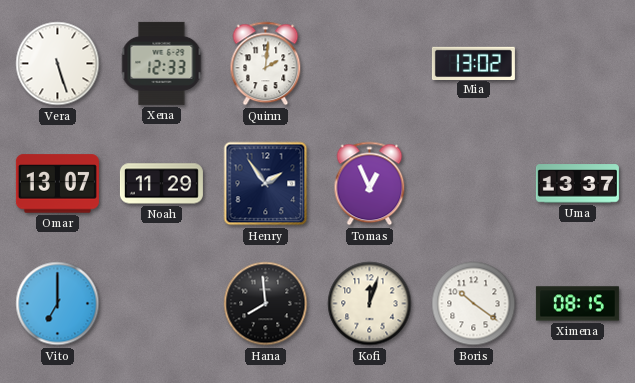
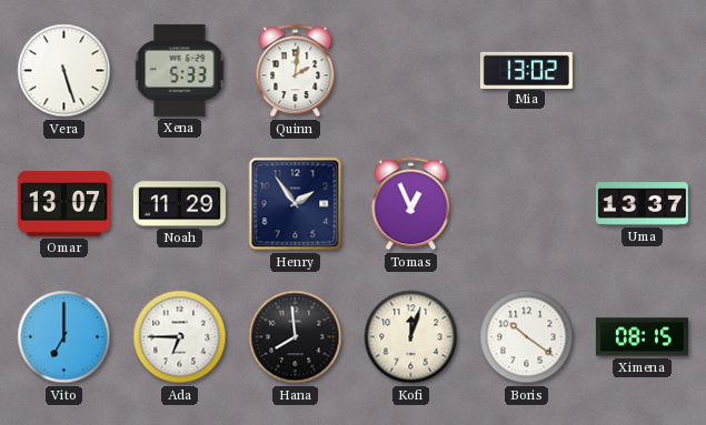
Xena: 12:33 -> 5:33 (180, 70)
Ada: none -> 6:45 (180, 337)
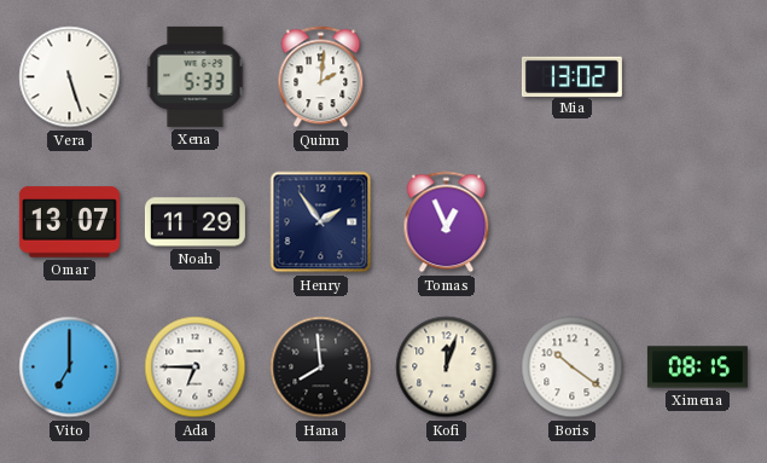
Uma: 13:37 -> none (642, 204)
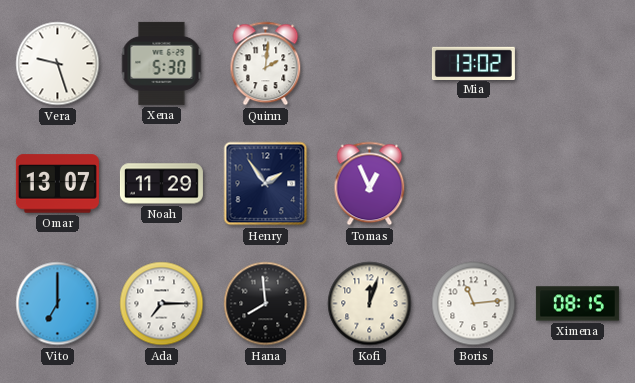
Vera: 5:27 -> 9:27 (58, 64)
Xena: 5:33 -> 5:30 (162, 63)
Ada: 6:45 -> 7:15 (162, 304)
Boris: 10:21 -> 11:14 (474, 304)
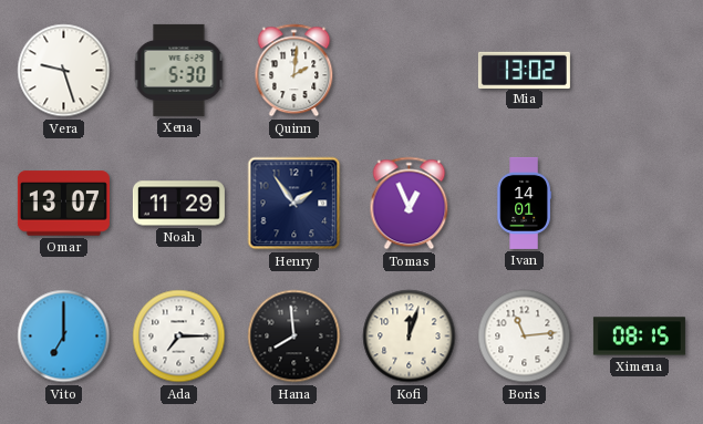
Ivan: none -> 14:01 (524, 203)
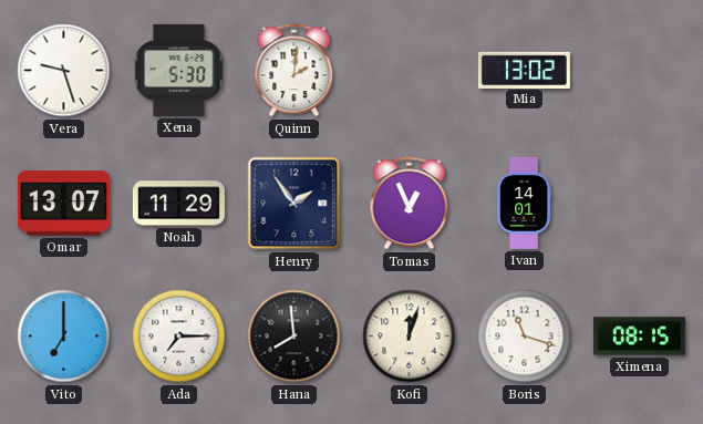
Boris: 11:14 -> 11:18 (525, 337)
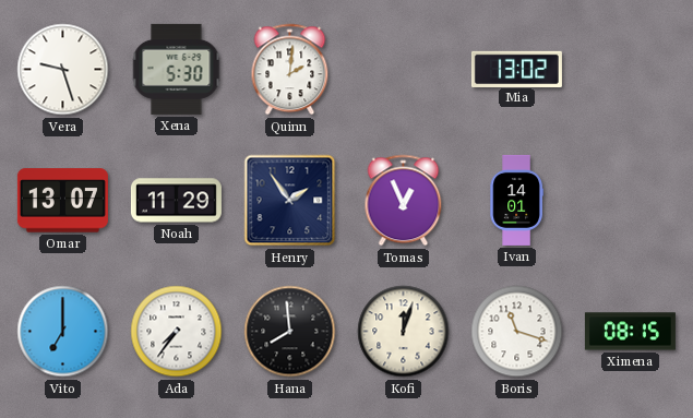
Ada: 7:15 -> 7:36 (177, 332)
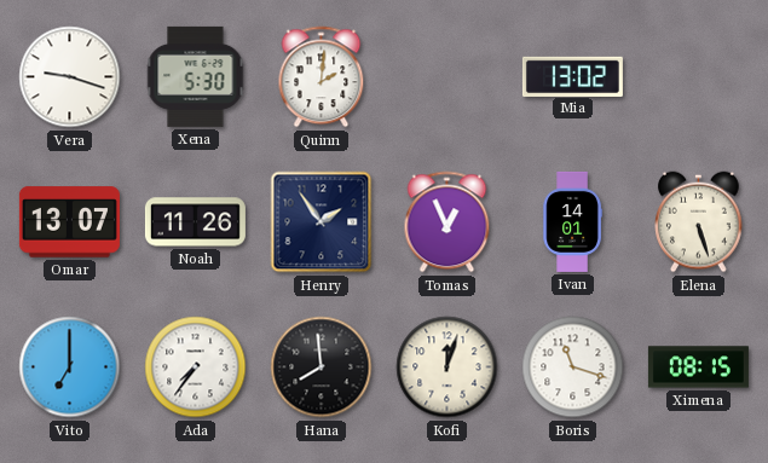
Vera: 9:27 -> 9:18 (70, 77)
Noah: 11:29 -> 11:26 (195, 222)
Elena: none -> 5:27 (699, 222)
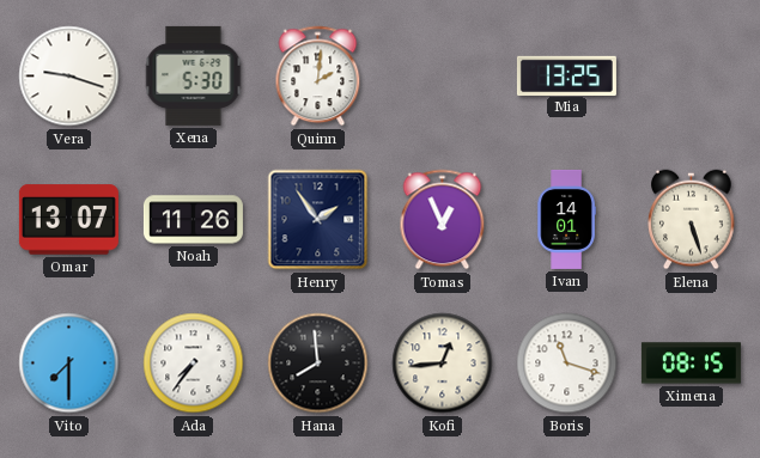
Mia: 13:02 -> 13:25 (566, 75)
Vito: 7:00 -> 7:30 (69, 364)
Kofi: 12:03 -> 12:44 (443, 364)
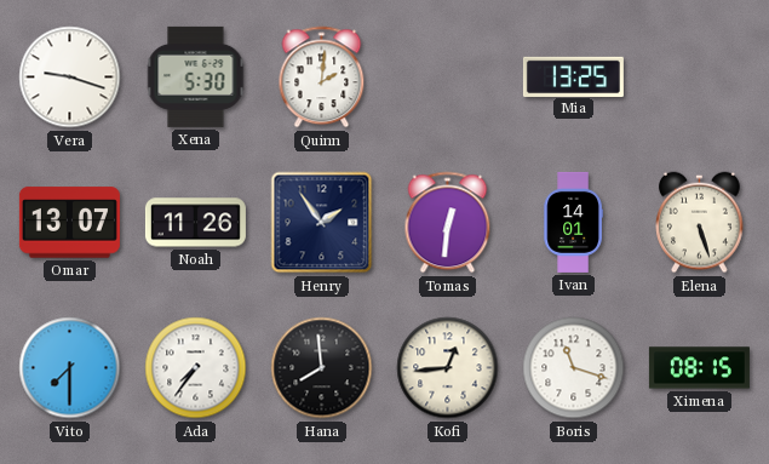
Tomas: 12:56 -> 12:31 (448, 223)
